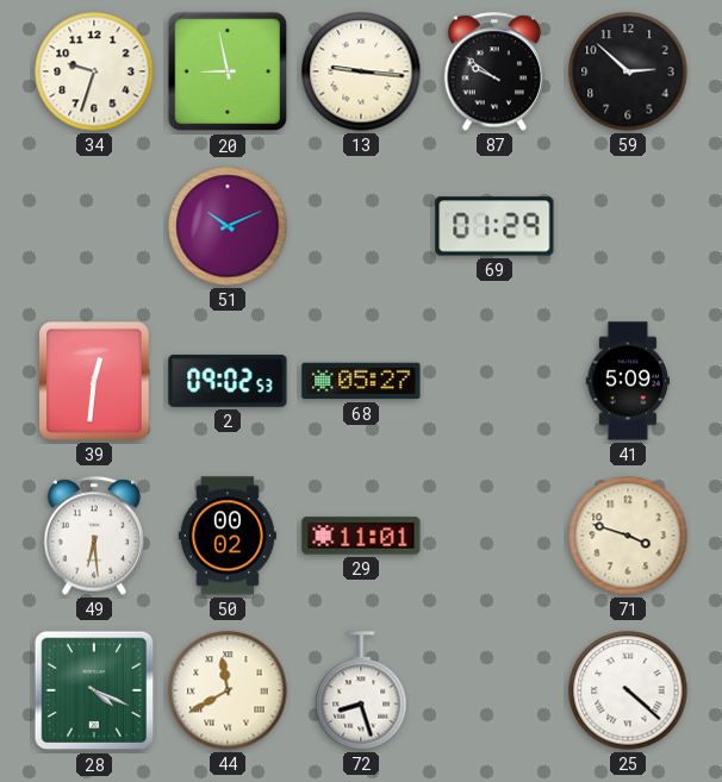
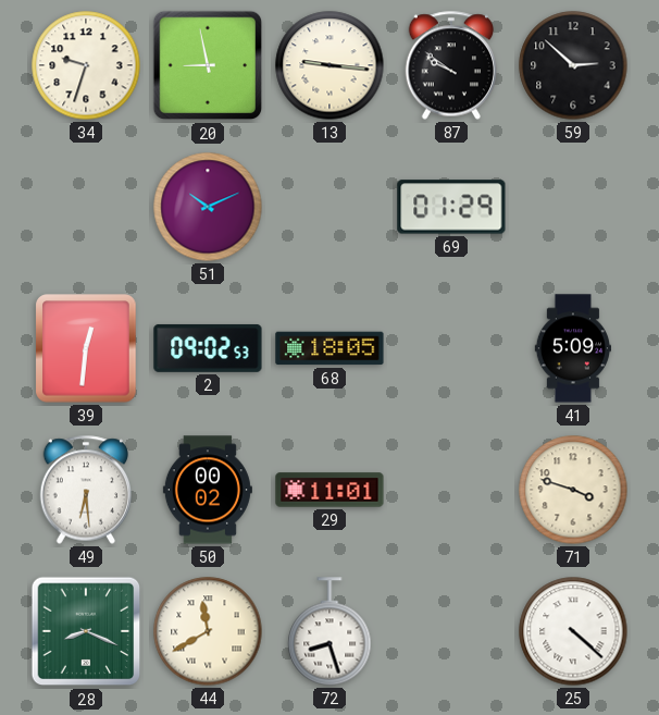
68: 05:27 -> 18:05 (329, 348)
28: 4:19 -> 8:19 (86, 631)
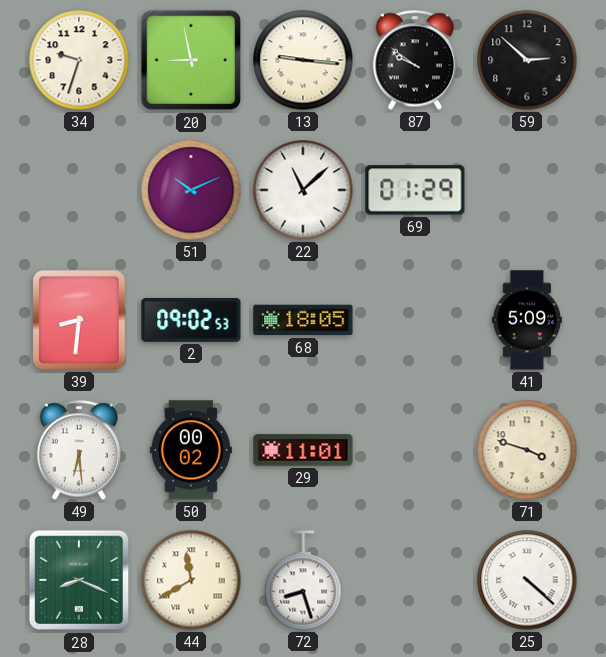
22: none -> 11:08 (303, 190)
39: 12:31 -> 8:31 (79, 320)
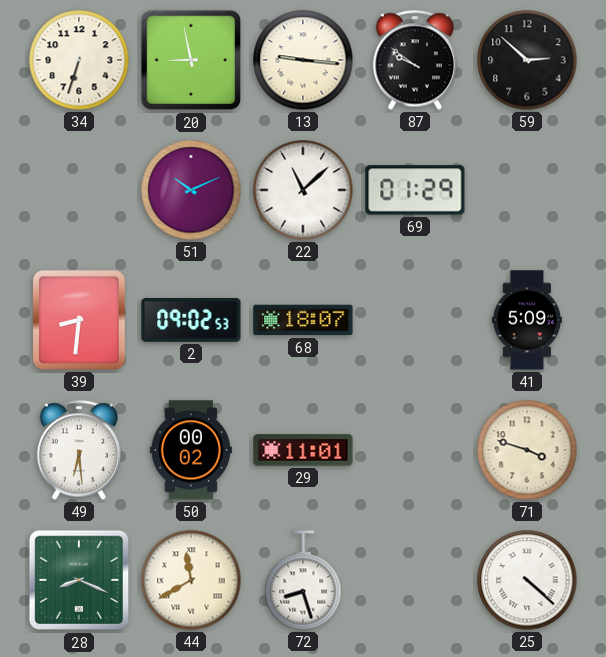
34: 9:33 -> 6:33 (79, 60)
68: 18:05 -> 18:07 (303, 320)
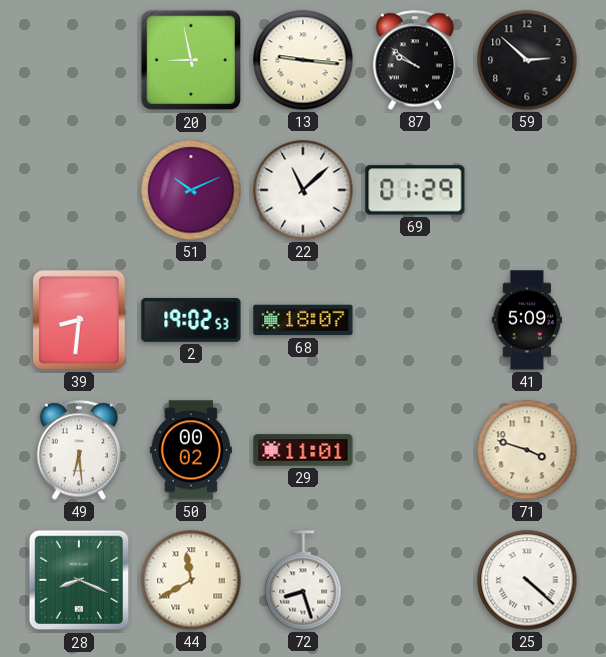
34: 6:33 -> none (79, 60)
2: 09:02 -> 19:02 (191, 320)
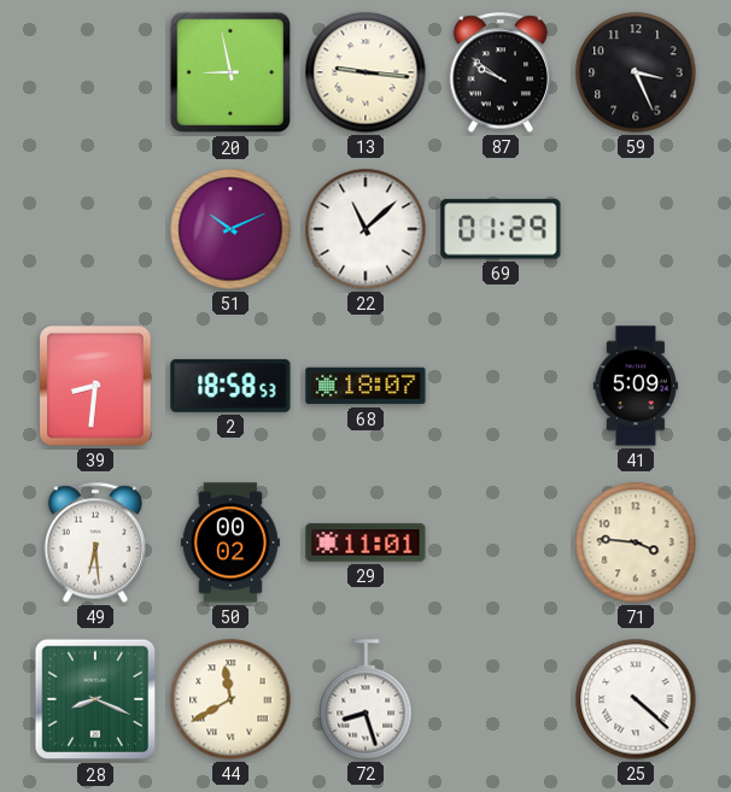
59: 2:52 -> 3:26 (636, 72)
2: 19:02 -> 18:58 (230, 386)
71: 3:48 -> 3:46 (636, 542)
